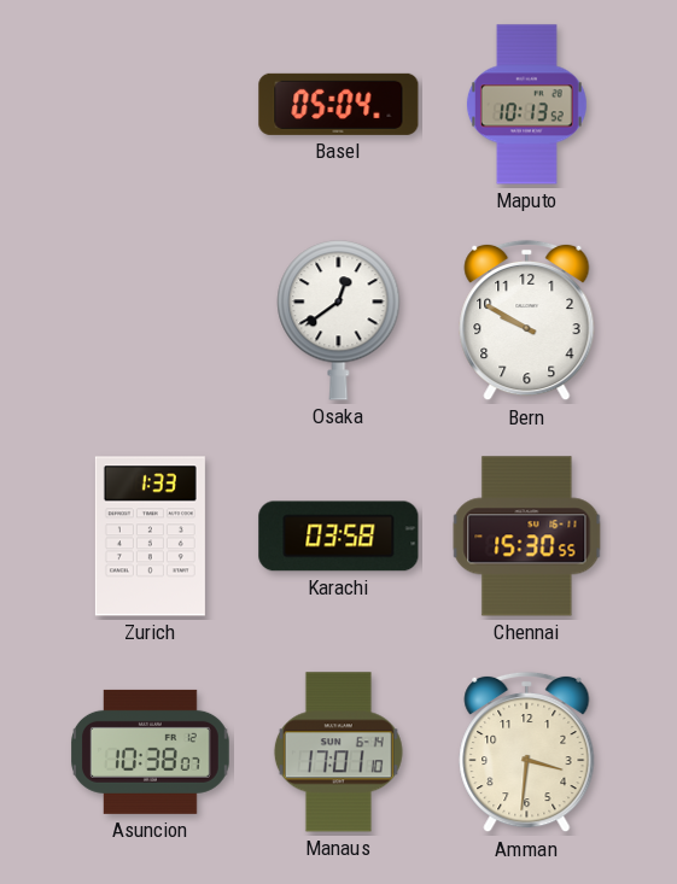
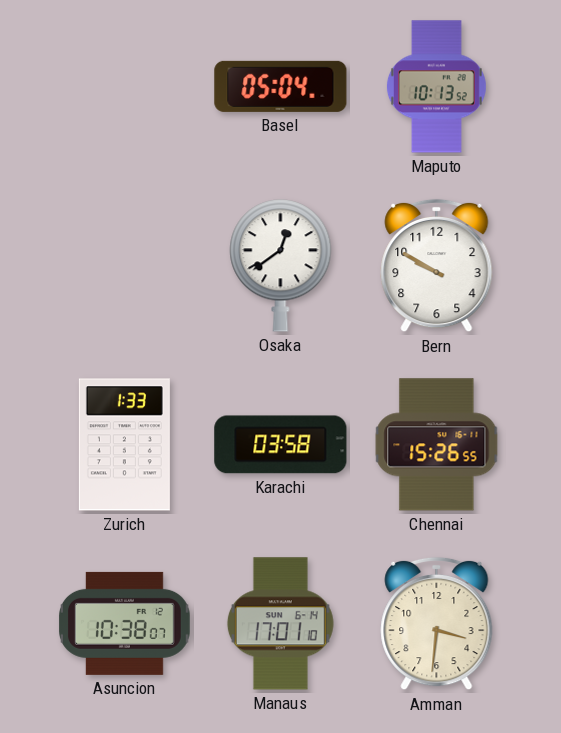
Chennai: 15:30 -> 15:26 (437, 445)
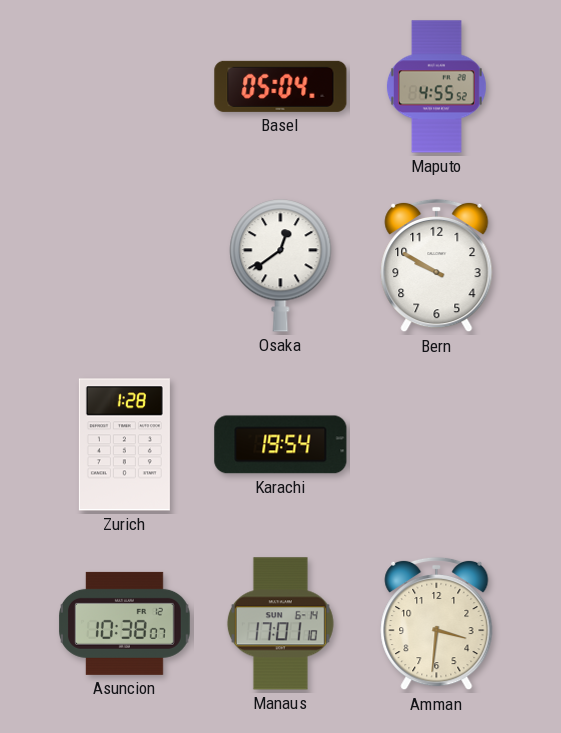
Maputo: 10:13 -> 4:55 (436, 87)
Zurich: 1:33 -> 1:28 (124, 445)
Karachi: 03:58 -> 19:54 (281, 445)
Chennai: 15:26 -> none (437, 445)
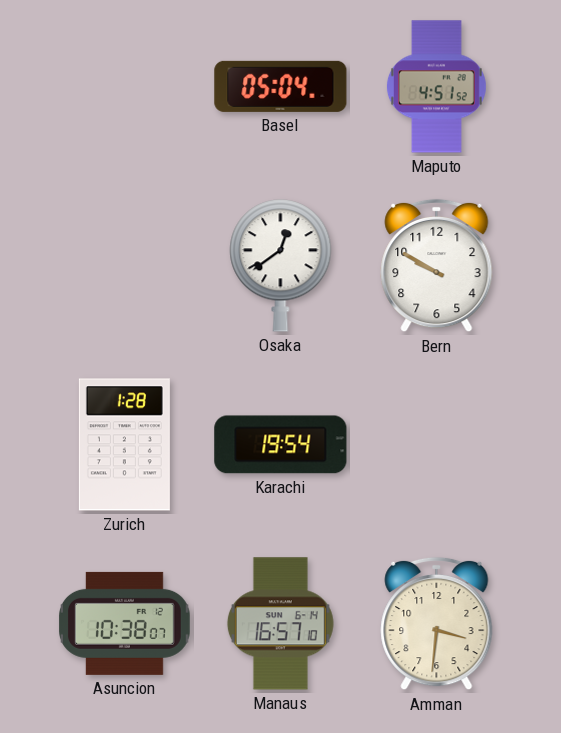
Maputo: 4:55 -> 4:51 (436, 87)
Manaus: 17:01 -> 16:57 (280, 624)
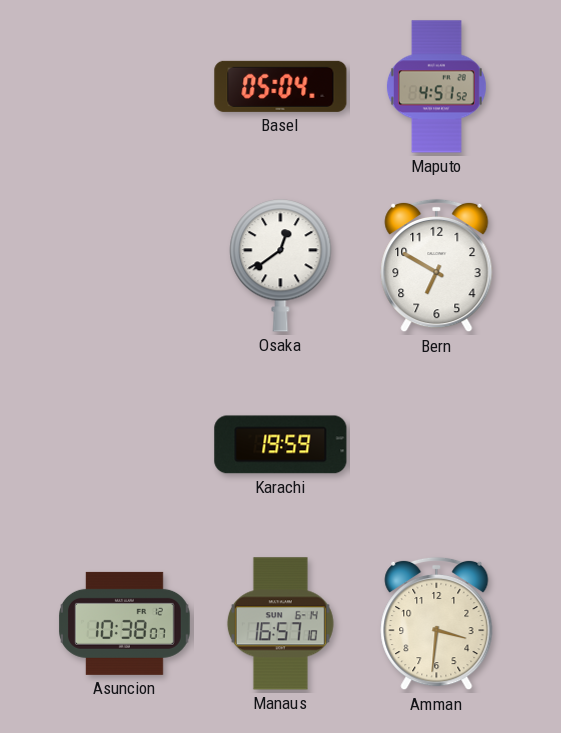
Bern: 9:50 -> 6:50 (437, 266)
Zurich: 1:28 -> none (124, 445)
Karachi: 19:54 -> 19:59 (281, 445)
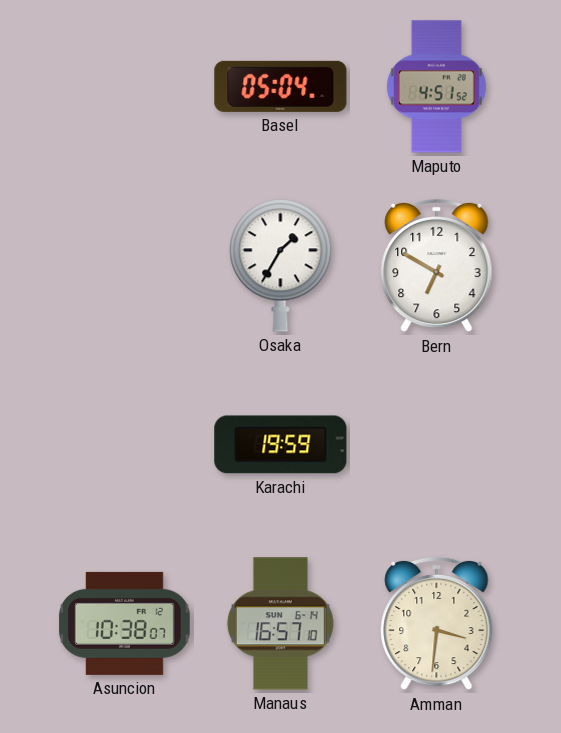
Osaka: 12:39 -> 1:35 (281, 266)
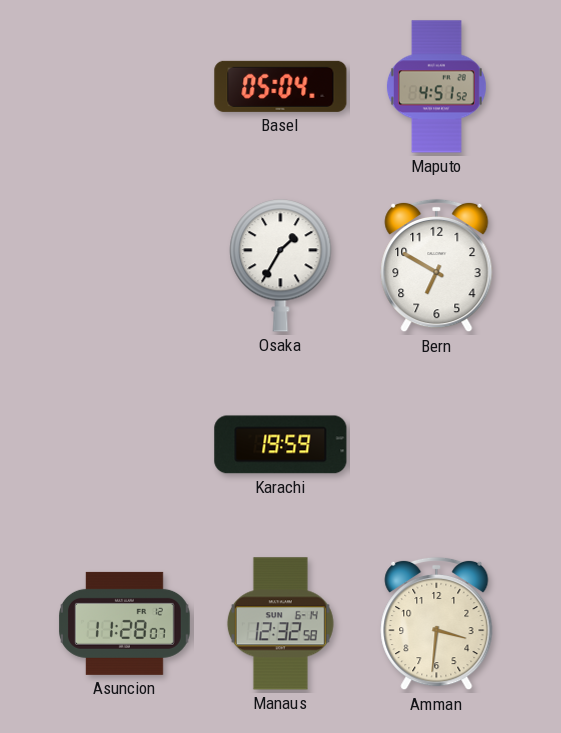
Asuncion: 10:38 -> 11:28 (125, 623)
Manaus: 16:57 -> 12:32 (280, 624)
